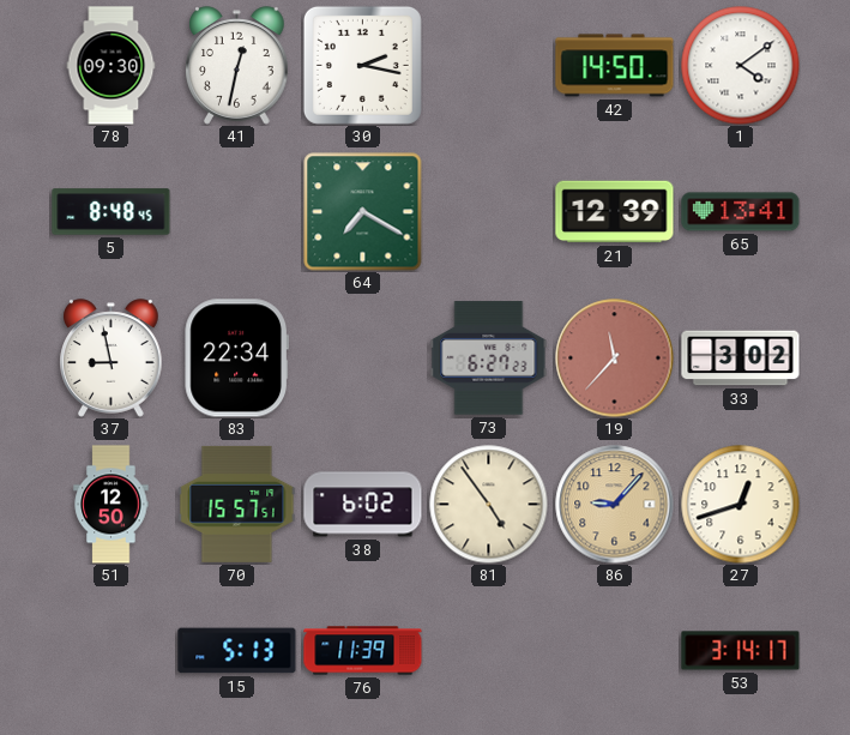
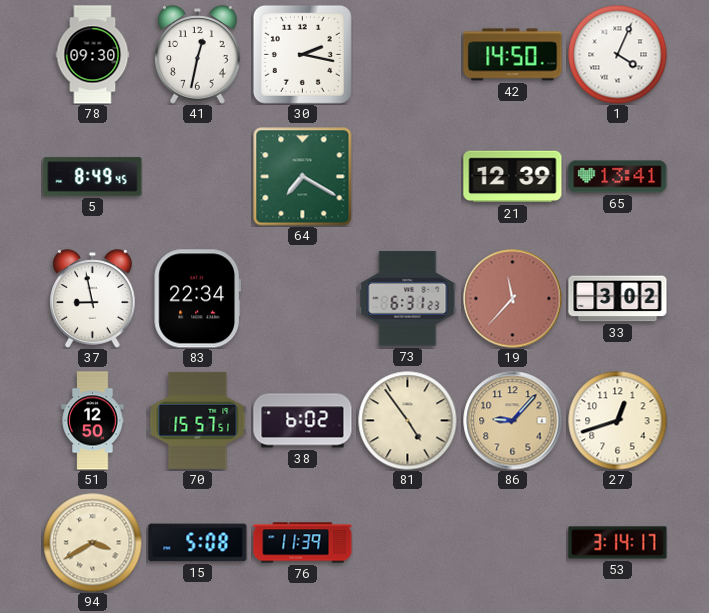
1: 4:09 -> 4:04 (618, 55)
5: 8:48 -> 8:49 (93, 177)
73: 6:27 -> 6:31 (408, 299)
94: none -> 3:40 (93, 543)
15: 5:13 -> 5:08 (198, 543)
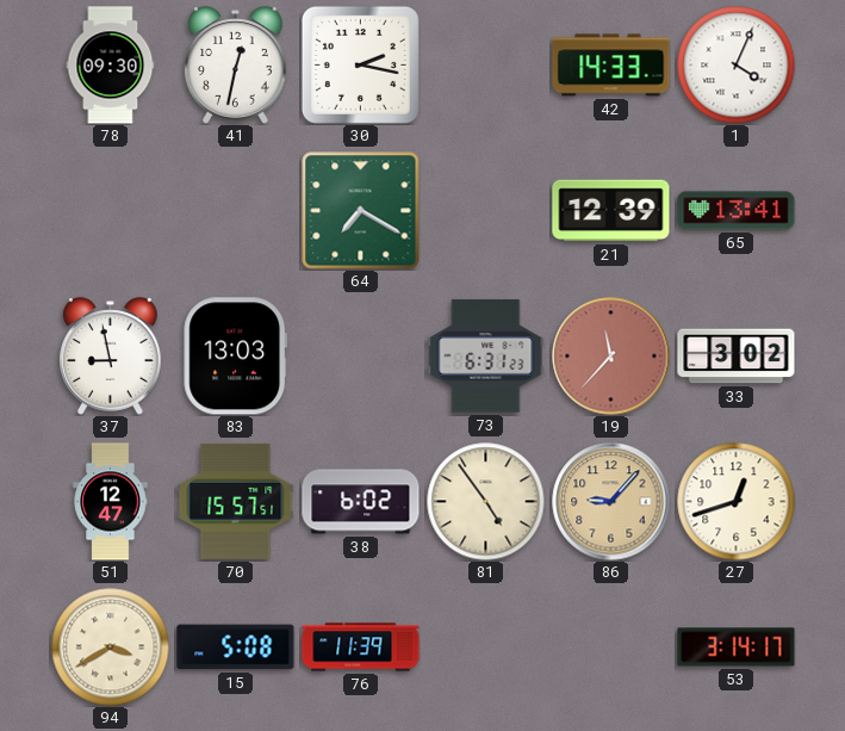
42: 14:50 -> 14:33 (611, 66)
5: 8:49 -> none (93, 177)
83: 22:34 -> 13:03 (235, 357)
51: 12:50 -> 12:47 (111, 502)
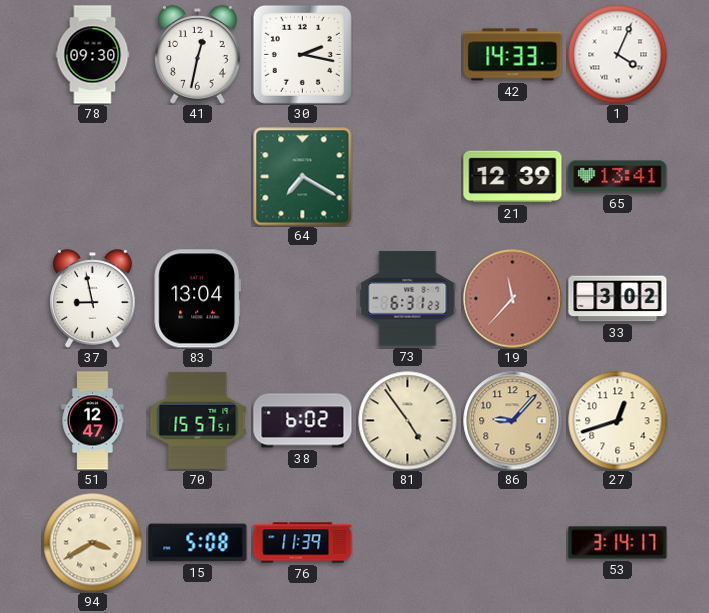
83: 13:03 -> 13:04 (197, 299)
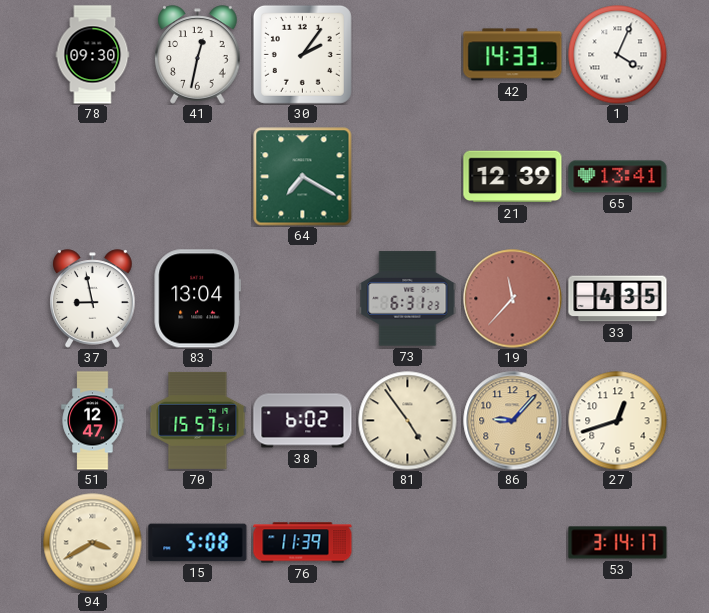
30: 2:17 -> 2:06 (302, 54)
33: 3:02 -> 4:35 (618, 299)
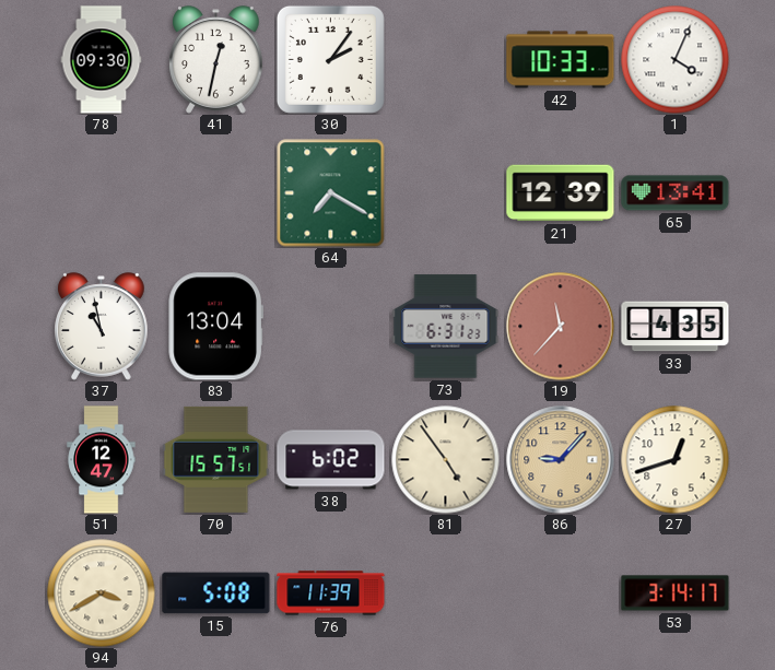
42: 14:33 -> 10:33 (561, 60)
37: 8:58 -> 10:58 (102, 327)
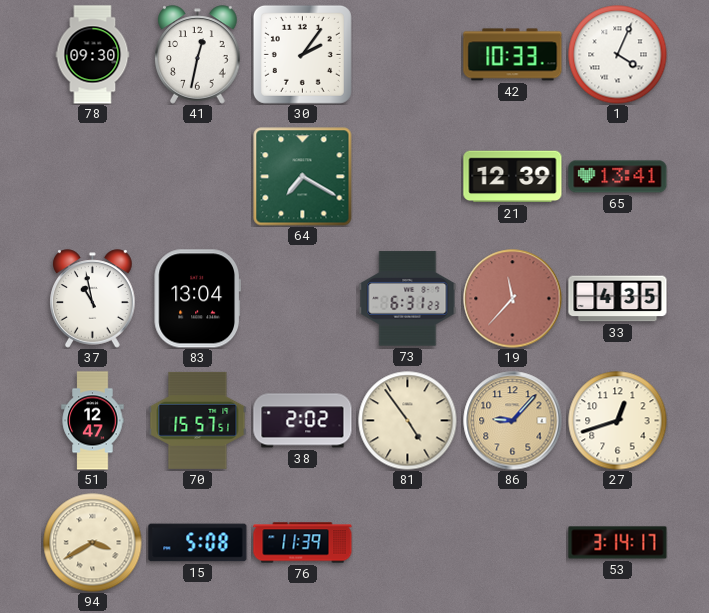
38: 6:02 -> 2:02 (303, 421)
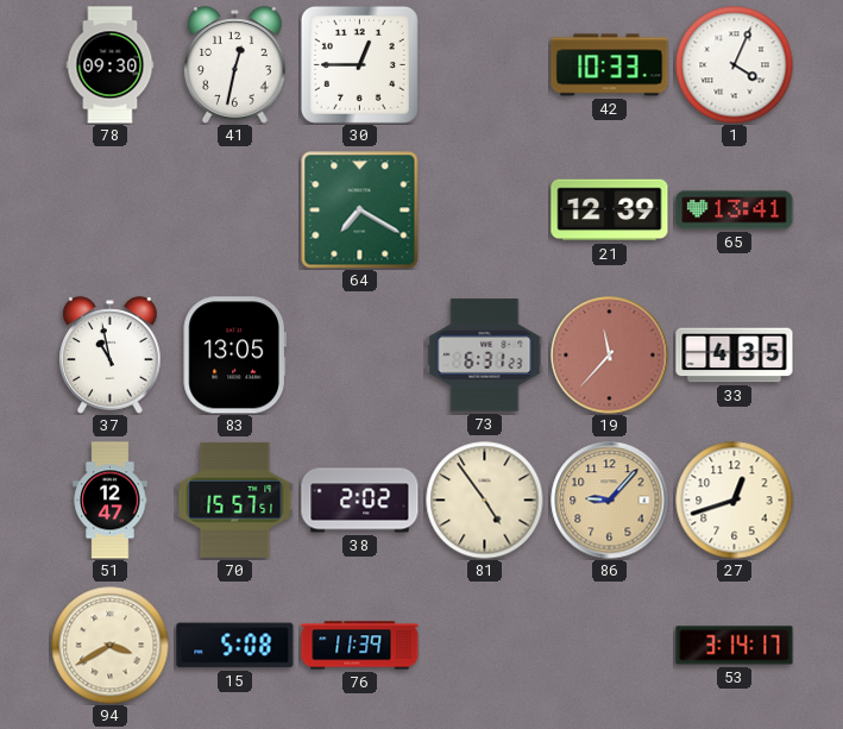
30: 2:06 -> 12:45 (359, 64)
83: 13:04 -> 13:05 (234, 356)
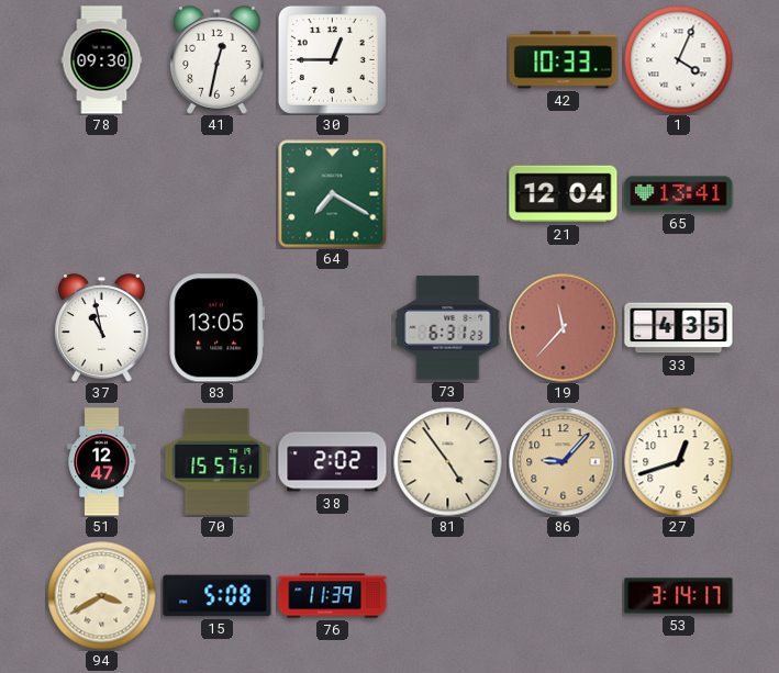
21: 12:39 -> 12:04 (564, 194)
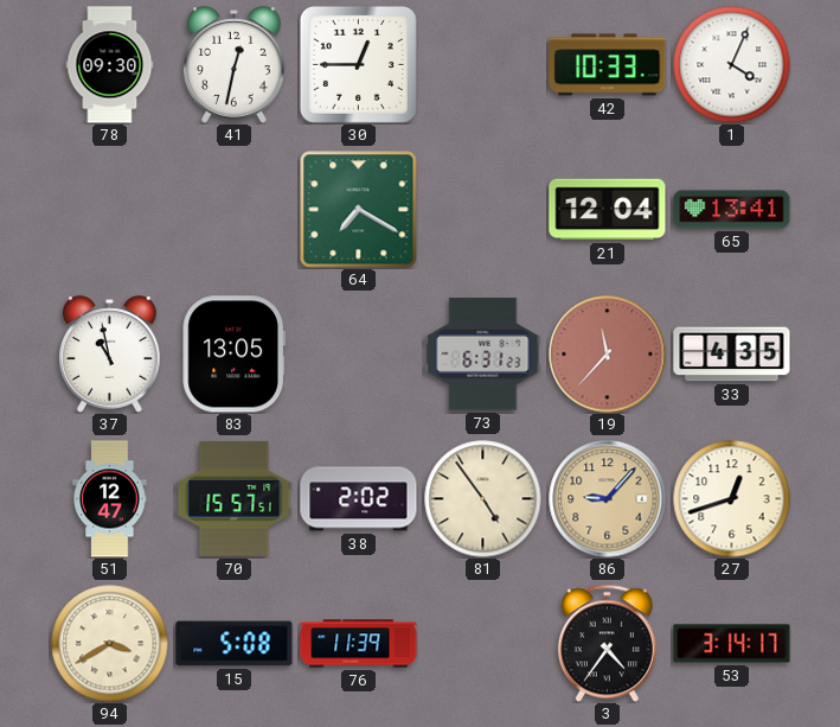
3: none -> 4:36 (607, 643)
